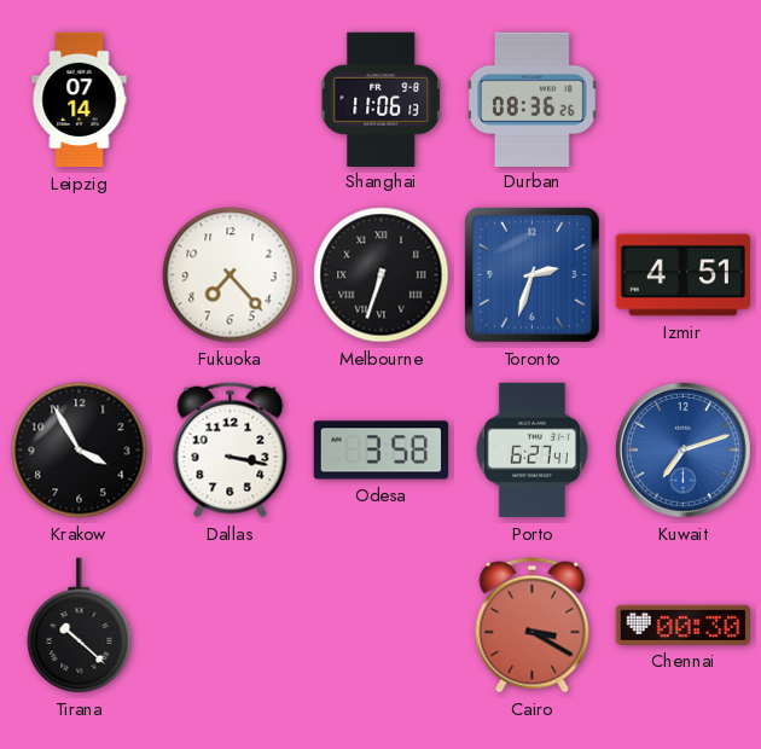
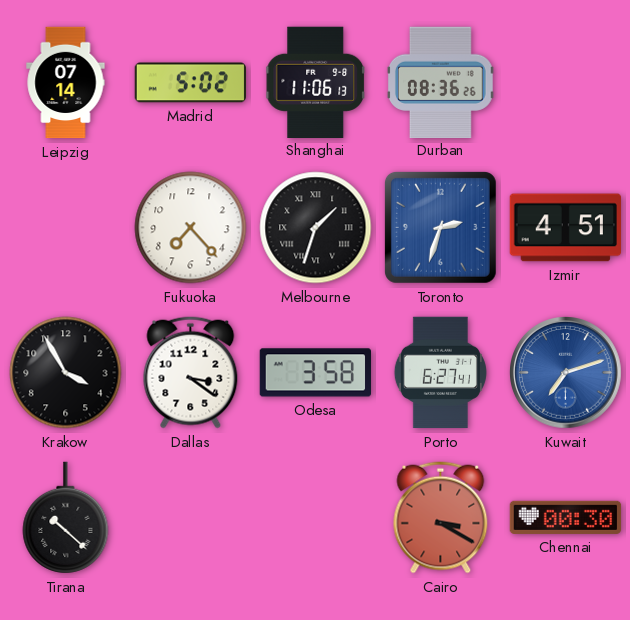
Madrid: none -> 5:02 (190, 83)
Melbourne: 6:33 -> 1:33 (316, 228)
Dallas: 3:17 -> 3:21 (191, 373)
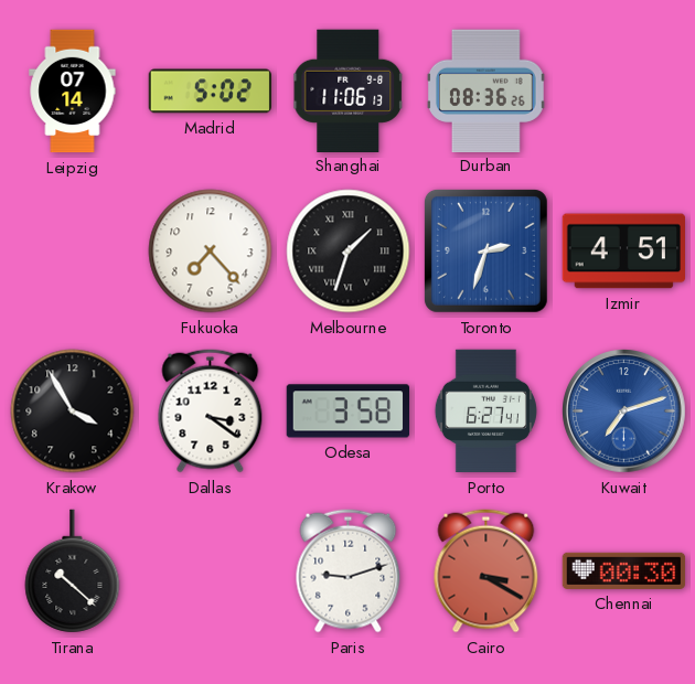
Paris: none -> 9:12 (349, 571)
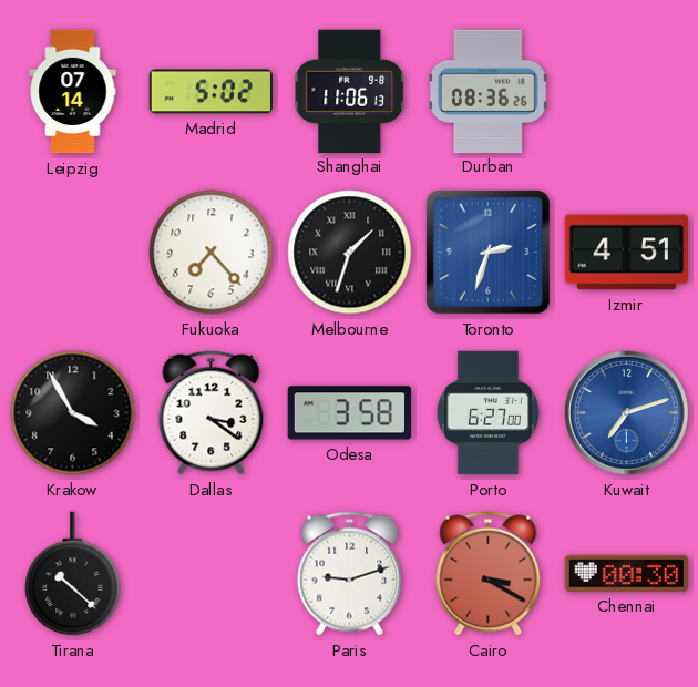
Porto: 6:27:41 -> 6:27:00 (487, 413)
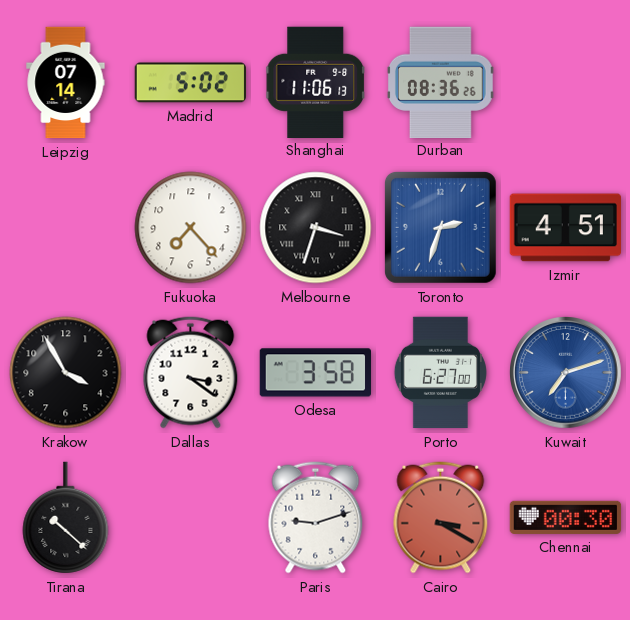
Melbourne: 1:33 -> 3:33 (316, 228)
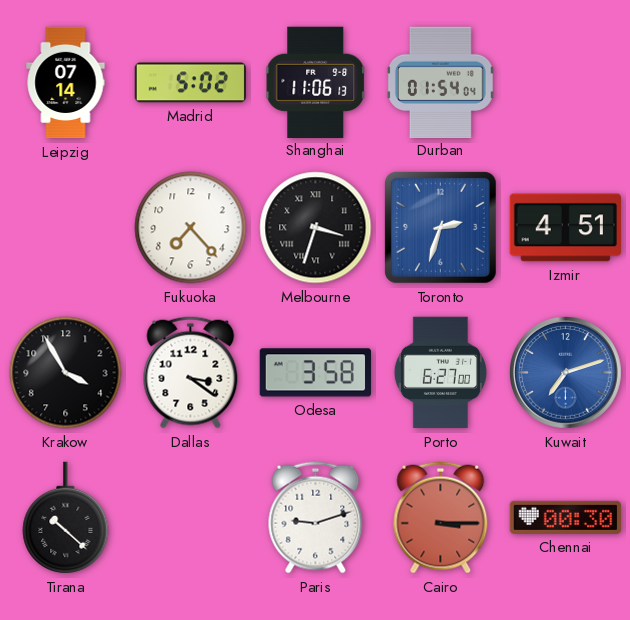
Durban: 08:36 -> 01:54 (440, 82)
Cairo: 3:20 -> 3:15 (441, 518)
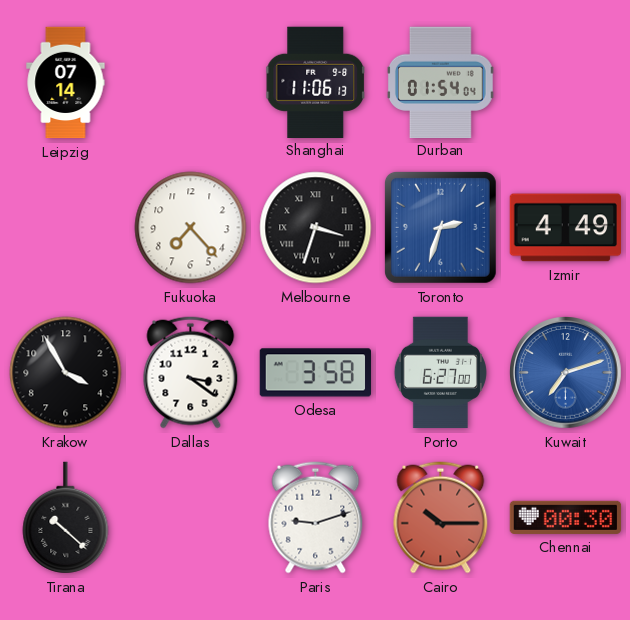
Madrid: 5:02 -> none (190, 83)
Izmir: 4:51 -> 4:49 (565, 228)
Cairo: 3:15 -> 10:15 (441, 518)
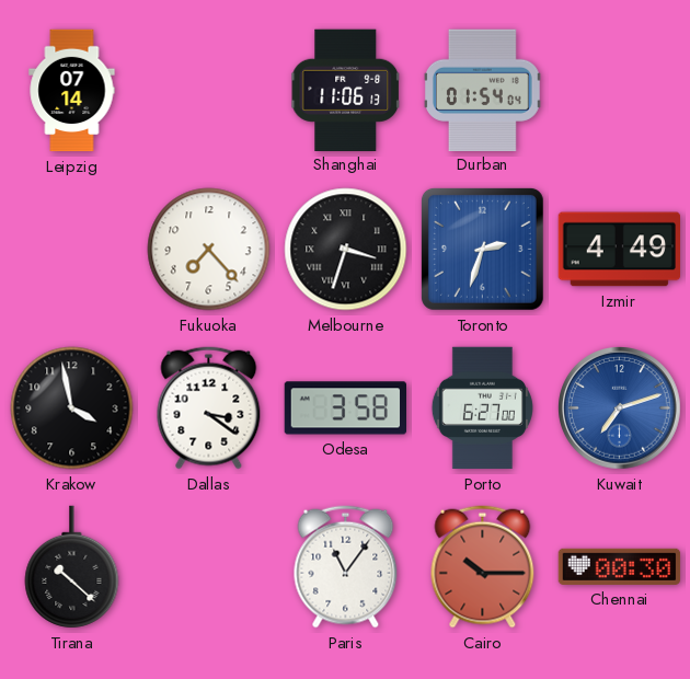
Krakow: 3:55 -> 3:58 (72, 408)
Paris: 9:12 -> 11:06 (346, 567)
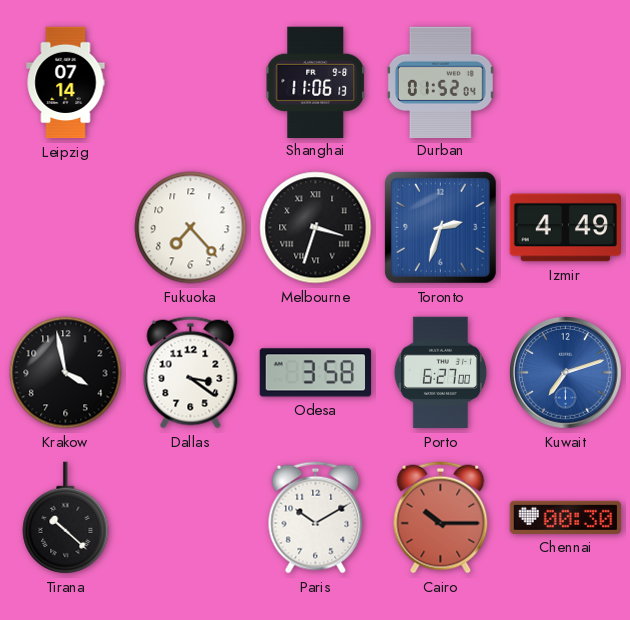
Durban: 01:54 -> 01:52 (440, 82)
Paris: 11:06 -> 10:10 (316, 518)
